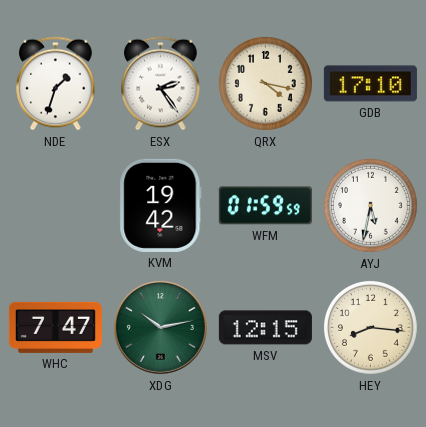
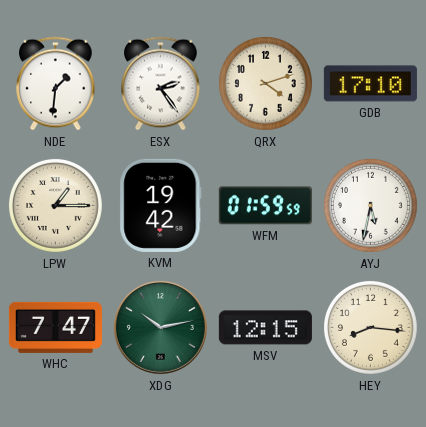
NDE: 1:33 -> 1:31 (56, 84)
QRX: 4:17 -> 4:12 (265, 83)
LPW: none -> 1:15 (55, 205)
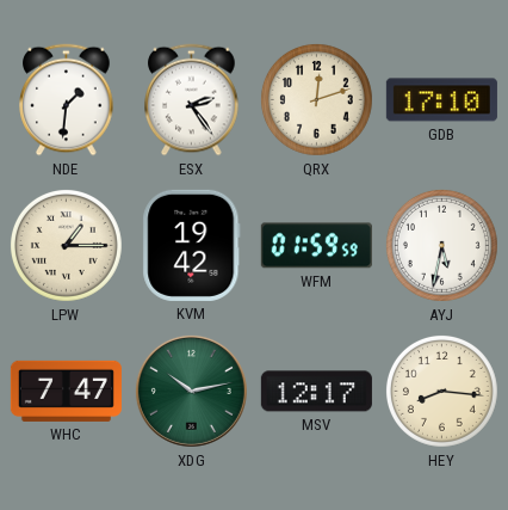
QRX: 4:12 -> 12:12 (316, 99)
MSV: 12:15 -> 12:17 (316, 392)
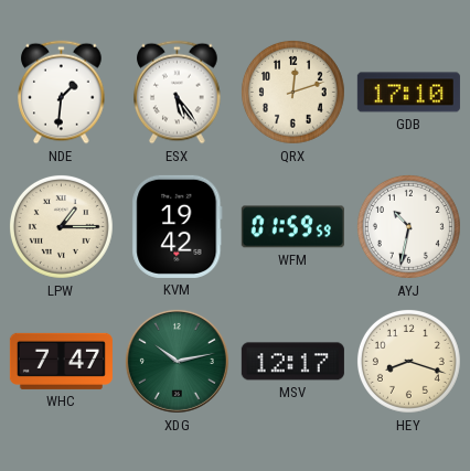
ESX: 2:24 -> 5:24 (178, 93)
AYJ: 5:32 -> 10:32 (408, 226)
HEY: 8:16 -> 8:18 (408, 361)
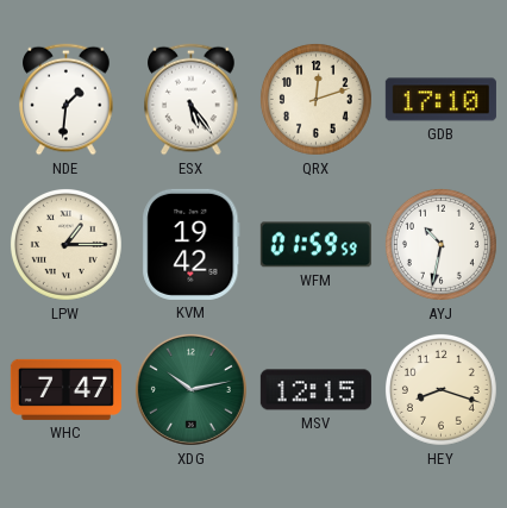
MSV: 12:17 -> 12:15 (315, 390)
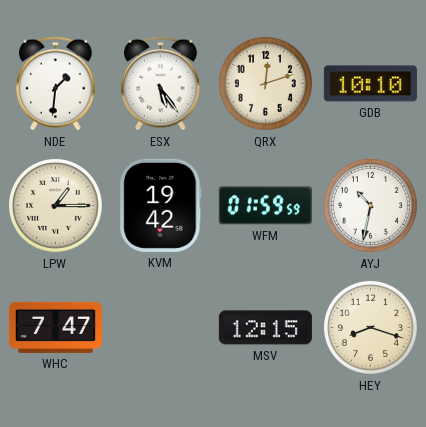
GDB: 17:10 -> 10:10 (370, 84)
XDG: 10:13 -> none (190, 389)
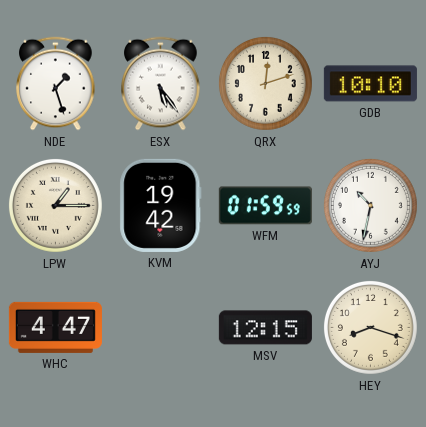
NDE: 1:31 -> 1:27 (56, 84)
WHC: 7:47 -> 4:47 (55, 327)
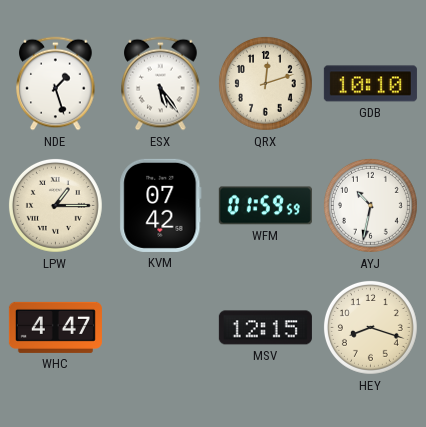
KVM: 19:42 -> 07:42 (161, 205)
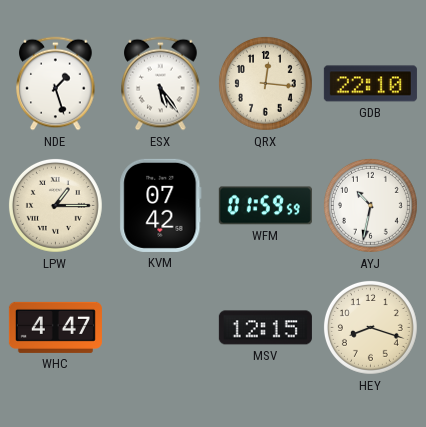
QRX: 12:12 -> 12:16 (265, 83)
GDB: 10:10 -> 22:10 (370, 84)
